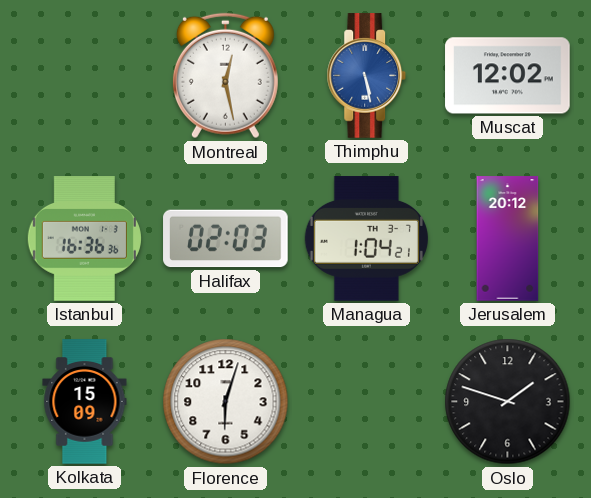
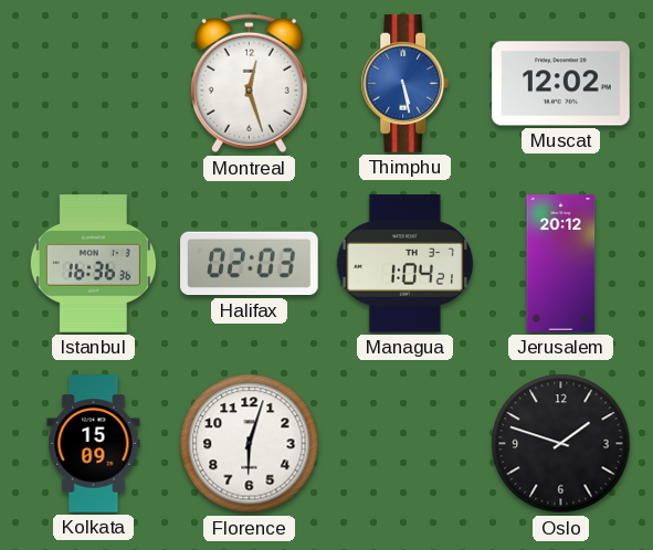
Montreal: 12:28 -> 12:27 (249, 84)
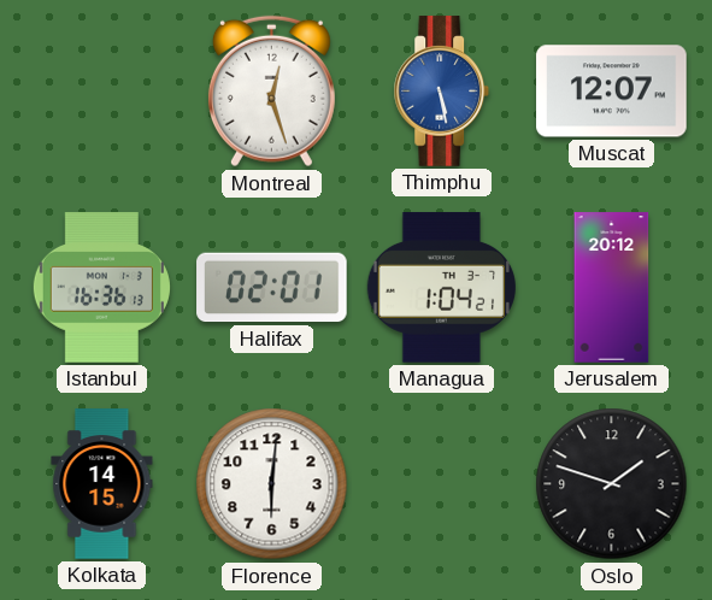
Muscat: 12:02 -> 12:07 (612, 92)
Istanbul: 16:36:36 -> 16:36:13 (101, 288)
Halifax: 02:03 -> 02:01 (272, 288)
Kolkata: 15:09 -> 14:15 (102, 484)
Florence: 6:03 -> 6:01 (272, 484)
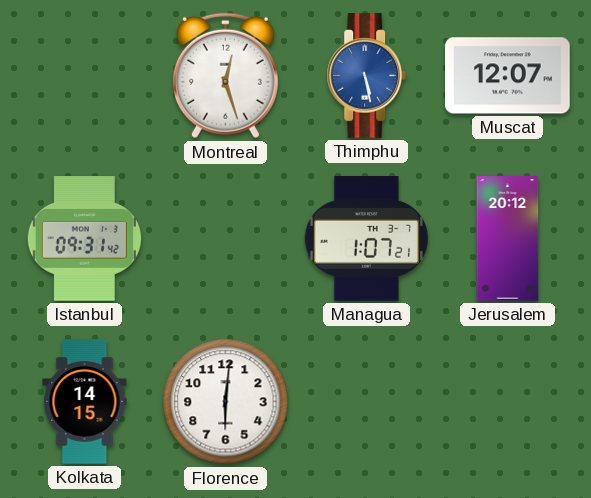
Istanbul: 16:36 -> 09:31 (84, 239)
Halifax: 02:01 -> none (272, 288)
Managua: 1:04 -> 1:07 (366, 239)
Oslo: 1:48 -> none (612, 484)
